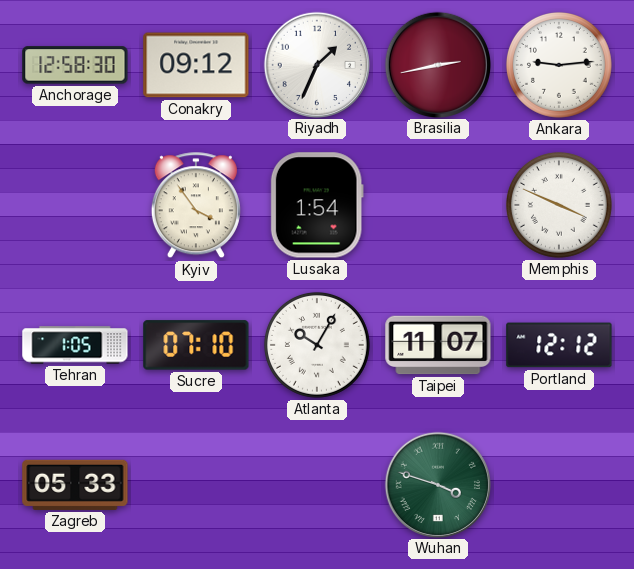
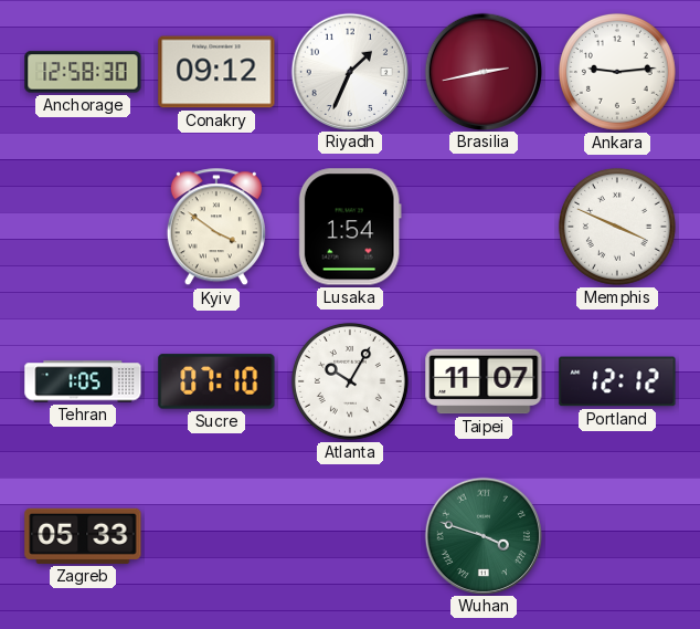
Kyiv: 3:54 -> 3:51 (216, 228)
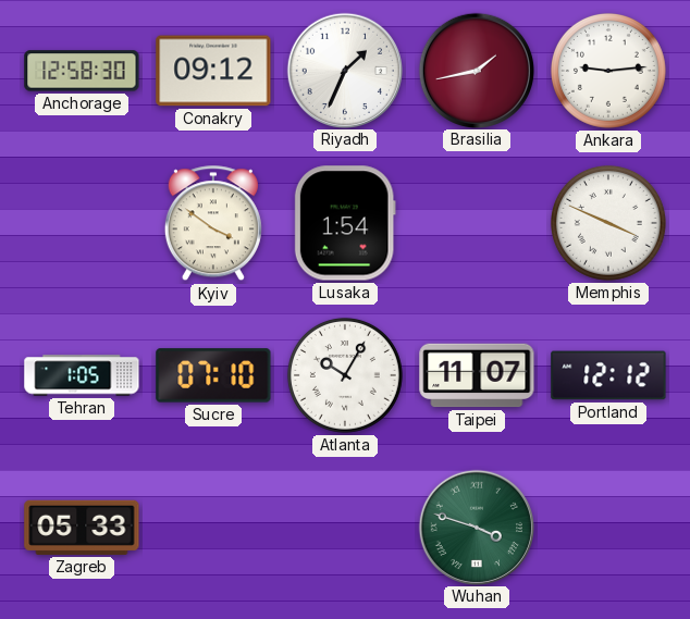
Brasilia: 2:43 -> 1:43 (476, 70)
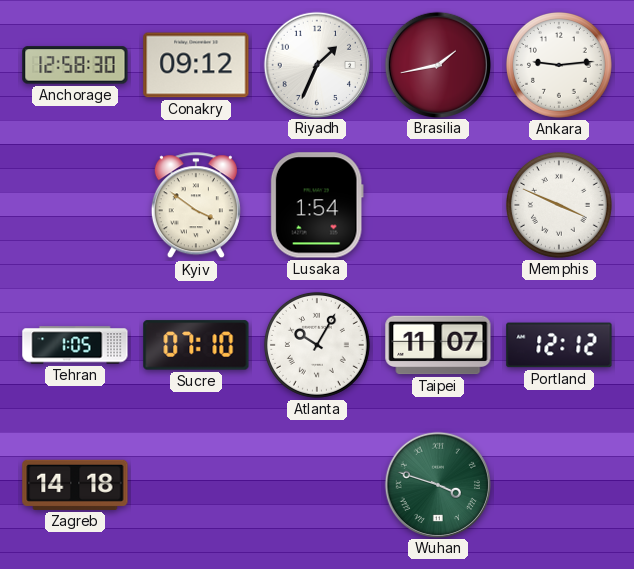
Zagreb: 05:33 -> 14:18 (75, 485)
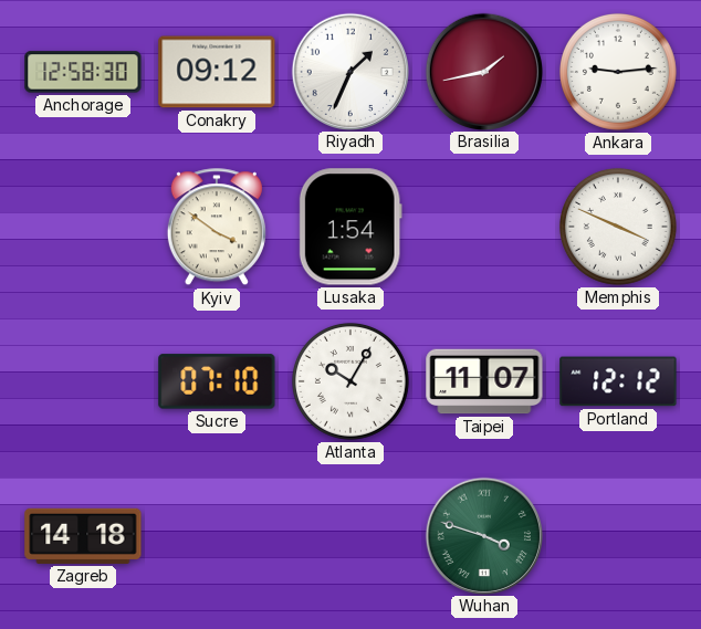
Tehran: 1:05 -> none (75, 345)
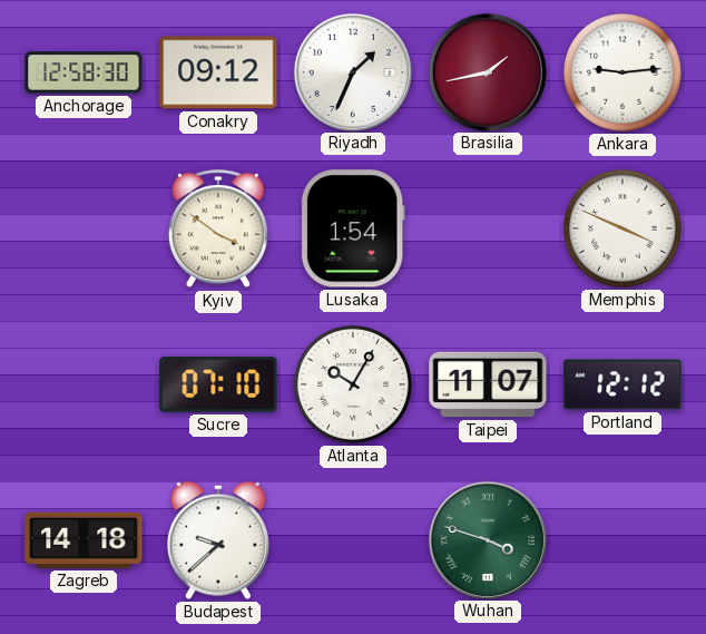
Budapest: none -> 9:38 (218, 540)
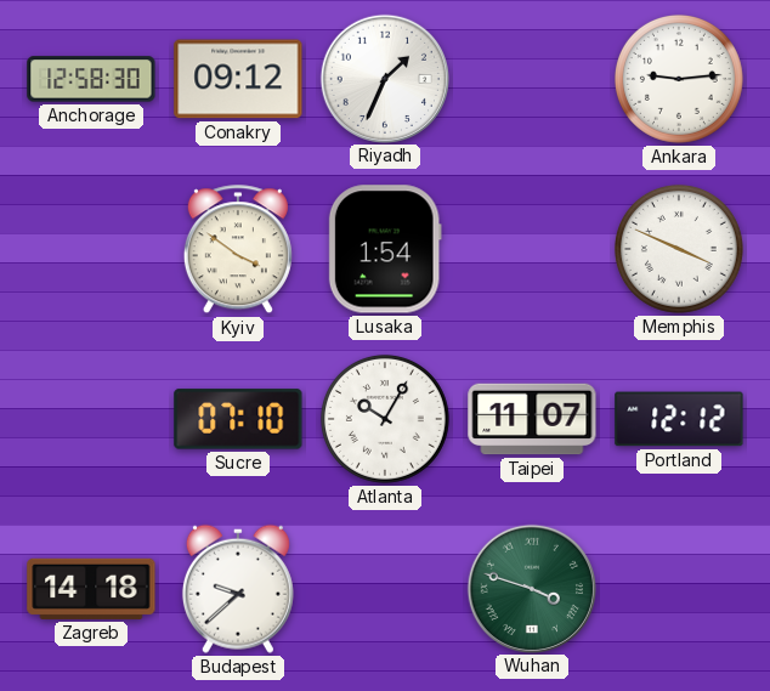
Brasilia: 1:43 -> none (487, 71)
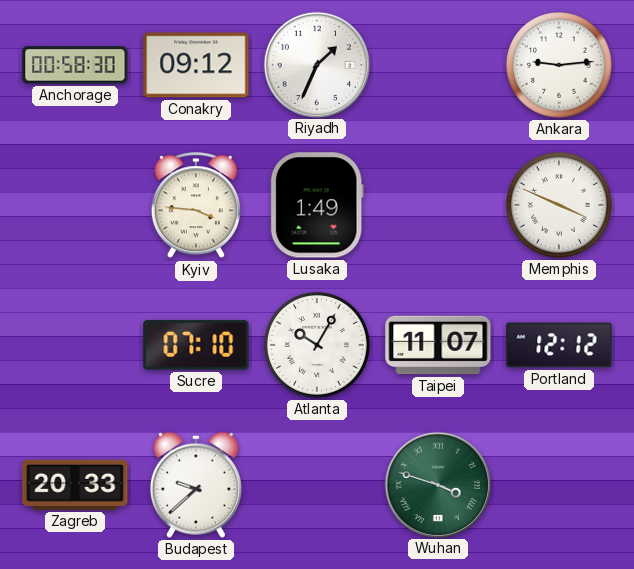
Anchorage: 12:58 -> 00:58 (75, 65)
Kyiv: 3:51 -> 3:46 (196, 206)
Lusaka: 1:54 -> 1:49 (317, 205)
Zagreb: 14:18 -> 20:33 (75, 485)
